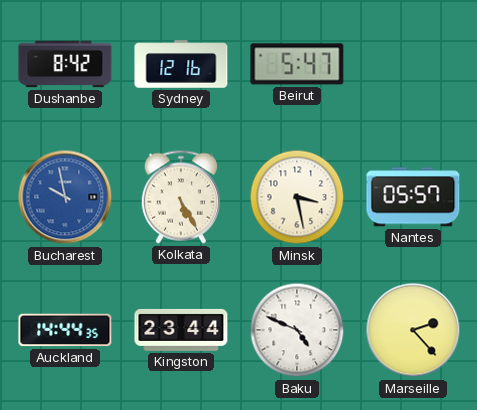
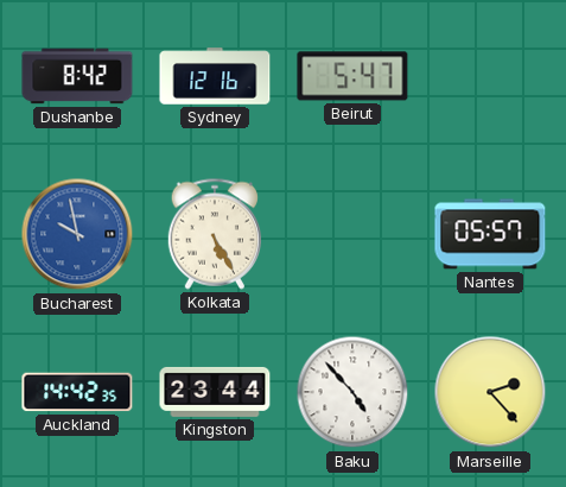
Minsk: 3:28 -> none (297, 197)
Auckland: 14:44 -> 14:42 (77, 392)
Baku: 4:49 -> 4:53 (352, 392)
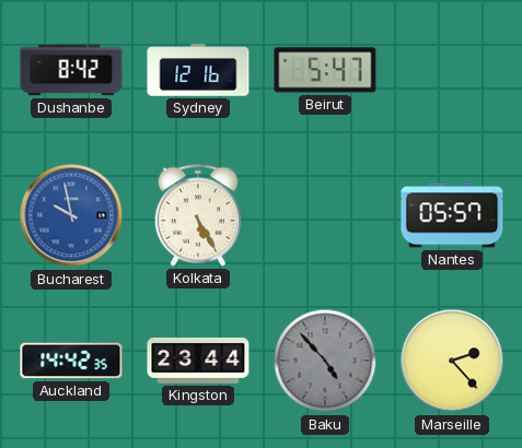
Baku dial: white -> grey (325, 361)
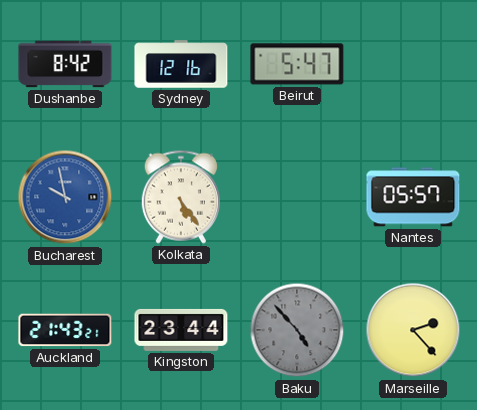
Kolkata: 5:25 -> 5:24 (180, 197)
Auckland: 14:42 -> 21:43 (65, 330)
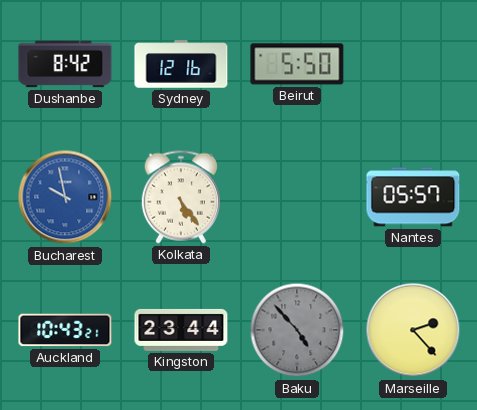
Beirut: 5:47 -> 5:50 (297, 64)
Auckland: 21:43 -> 10:43 (65, 330)
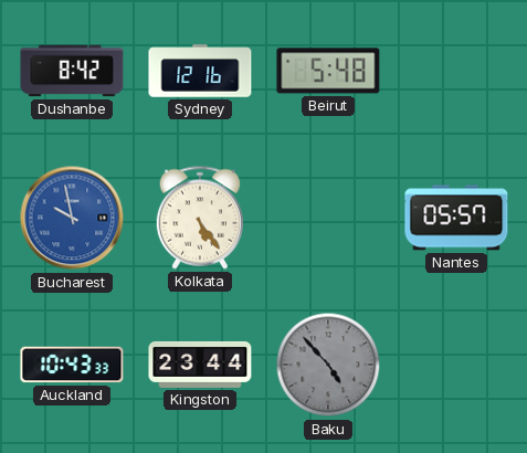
Beirut: 5:50 -> 5:48 (328, 71)
Auckland: 10:43:21 -> 10:43:33 (72, 365)
Marseille: 2:23 -> none (413, 330)
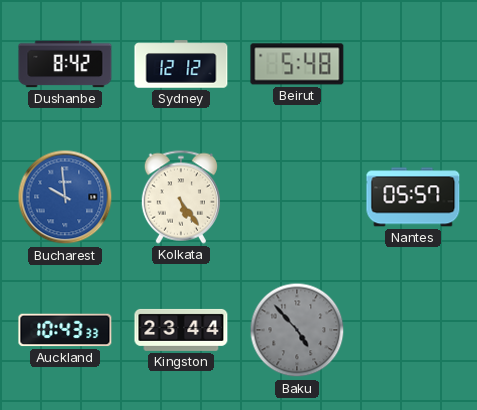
Sydney: 12:16 -> 12:12 (181, 64)
Bucharest: 9:58 -> 9:59 (65, 197)
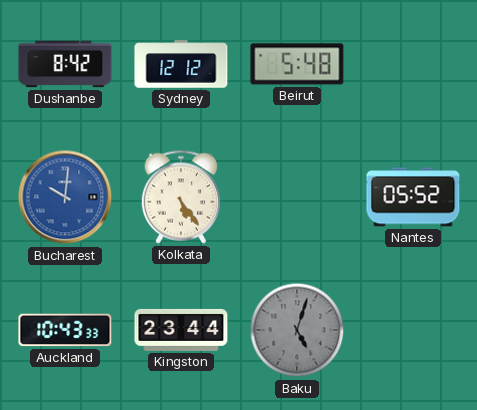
Bucharest: 9:59 -> 10:01 (65, 197)
Nantes: 05:57 -> 05:52 (413, 197)
Baku: 4:53 -> 5:03 (297, 330)
